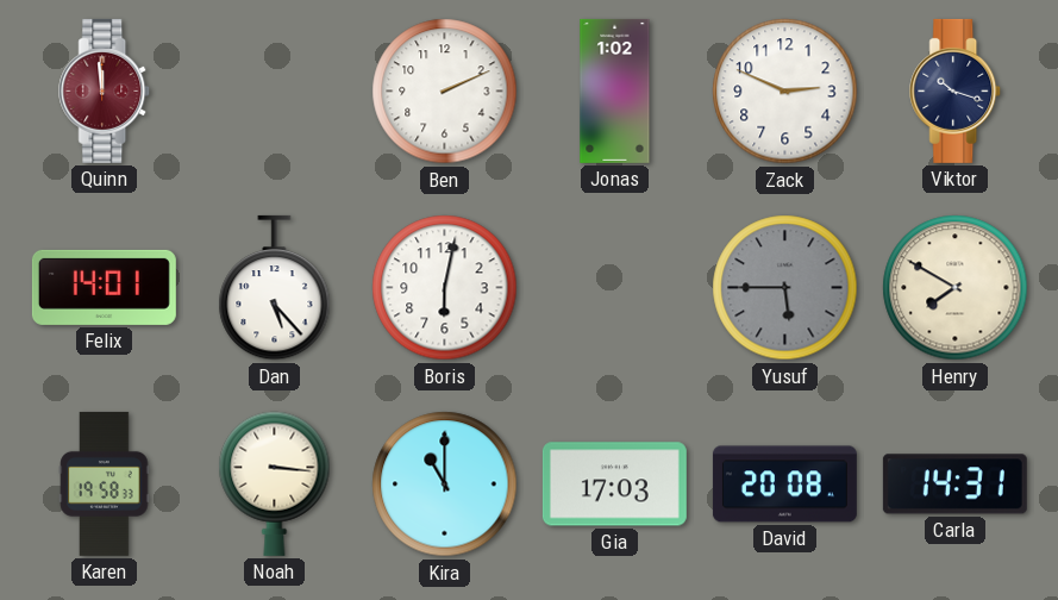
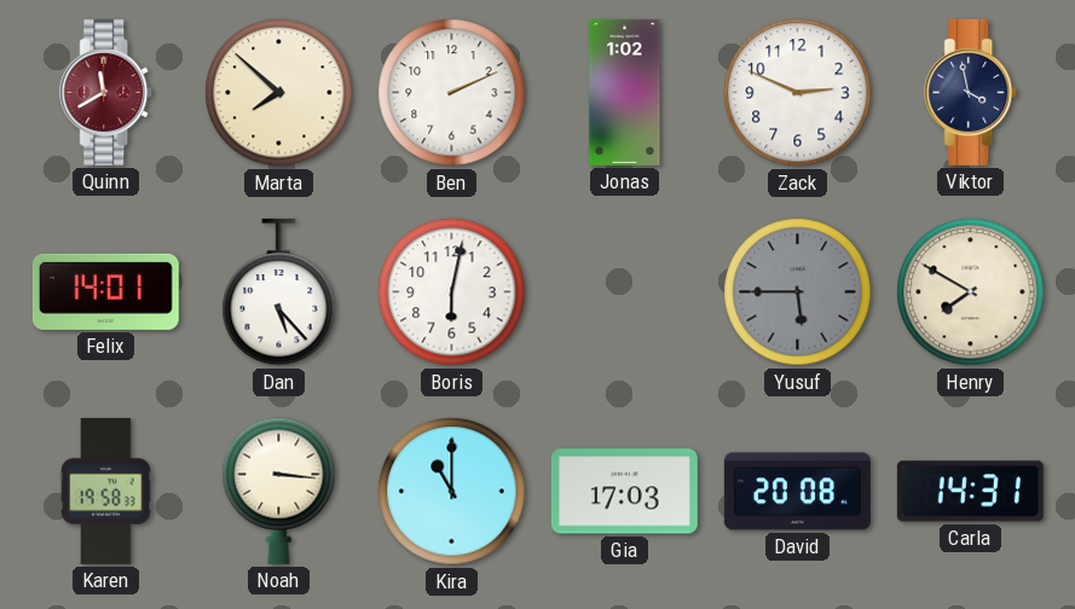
Quinn: 11:59 -> 11:40 (106, 92)
Marta: none -> 7:52 (279, 93)
Viktor: 10:18 -> 3:58 (971, 92)
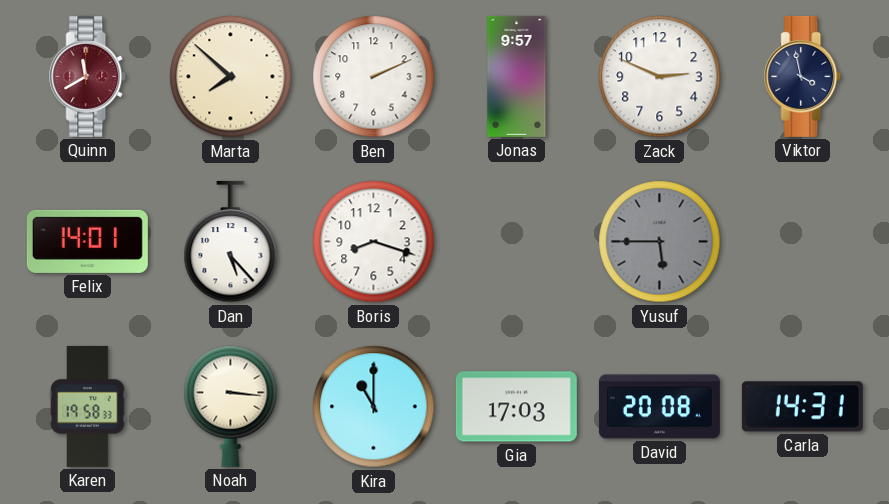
Jonas: 1:02 -> 9:57 (517, 76)
Boris: 6:02 -> 8:18 (374, 242)
Henry: 7:50 -> none (971, 292)
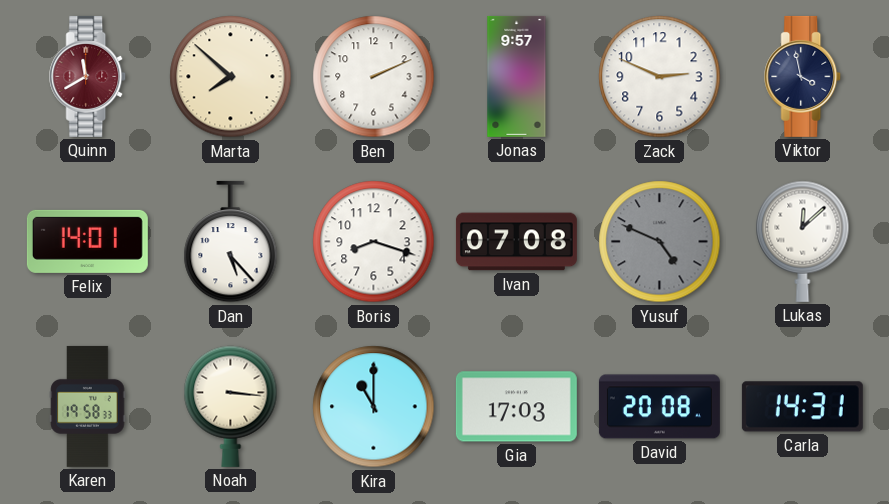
Ivan: none -> 07:08 (516, 242)
Yusuf: 5:45 -> 4:49 (660, 242)
Lukas: none -> 12:08 (803, 241)
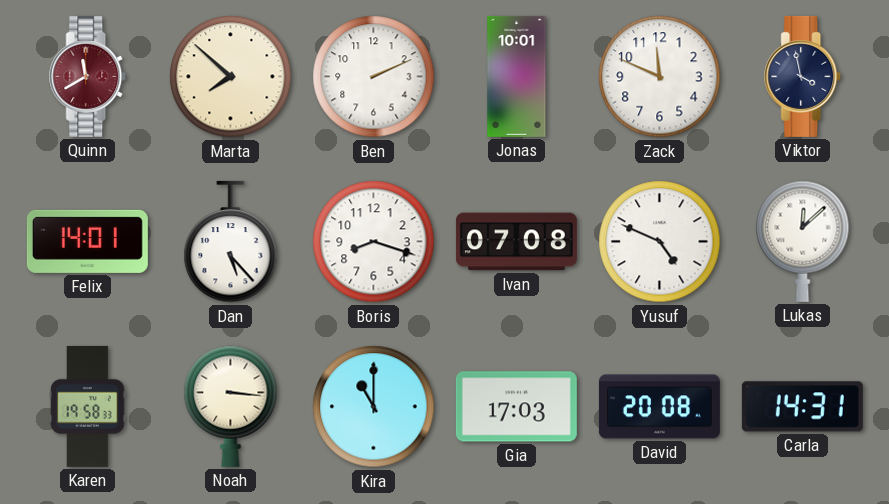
Jonas: 9:57 -> 10:01 (517, 76)
Zack: 2:49 -> 11:49 (660, 77)
Yusuf dial: grey -> white (660, 242)
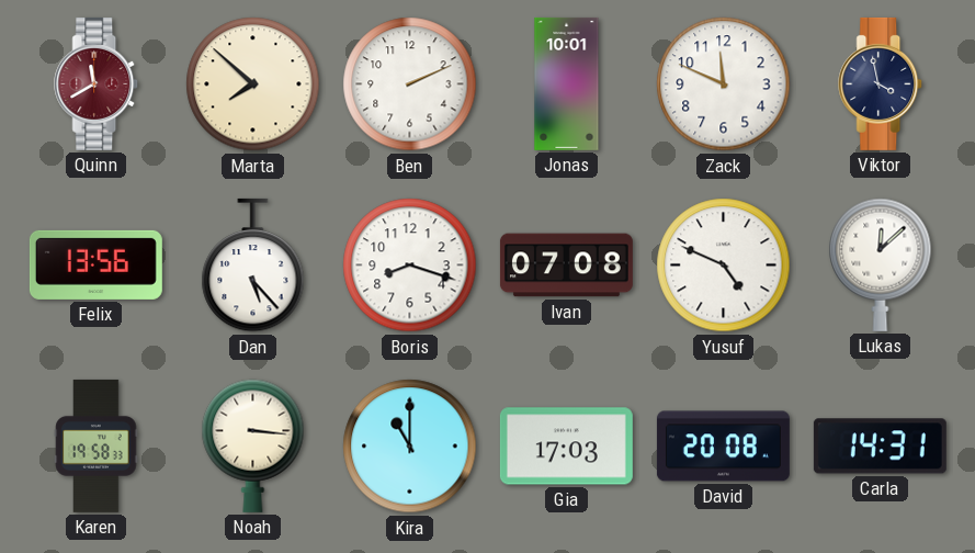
Felix: 14:01 -> 13:56 (95, 264)
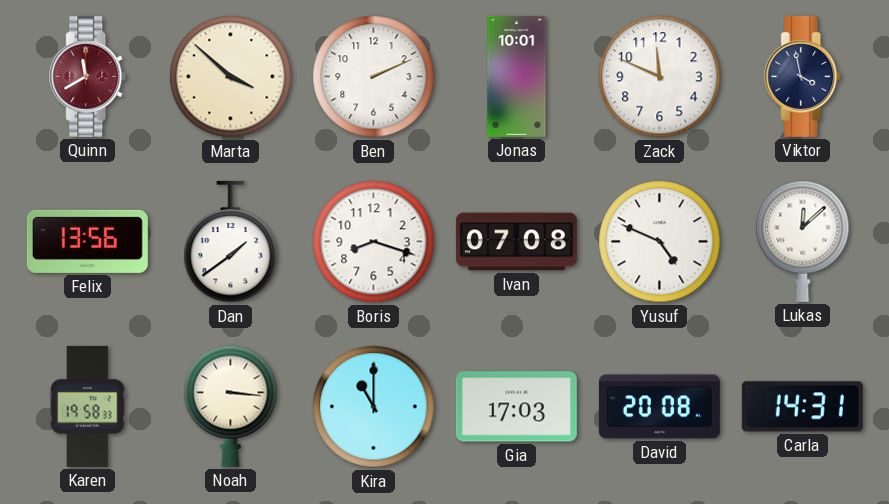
Marta: 7:52 -> 3:52 (231, 77)
Dan: 5:23 -> 1:39 (231, 242)
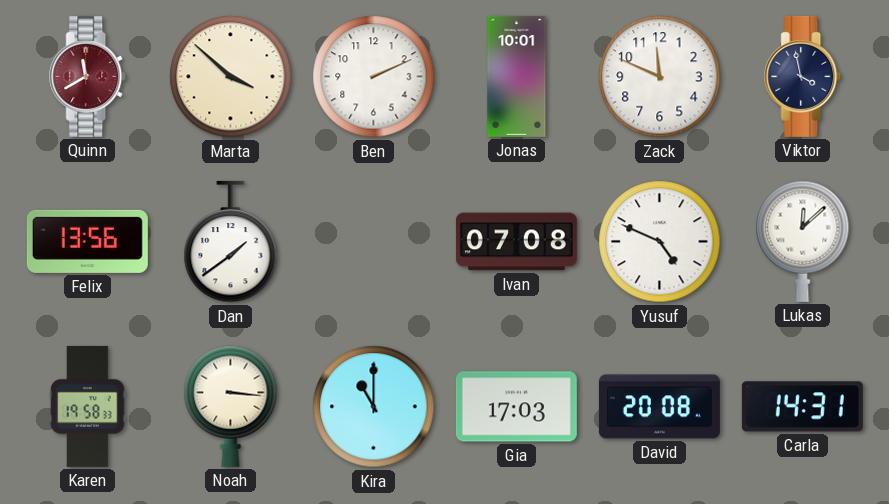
Boris: 8:18 -> none (374, 242)
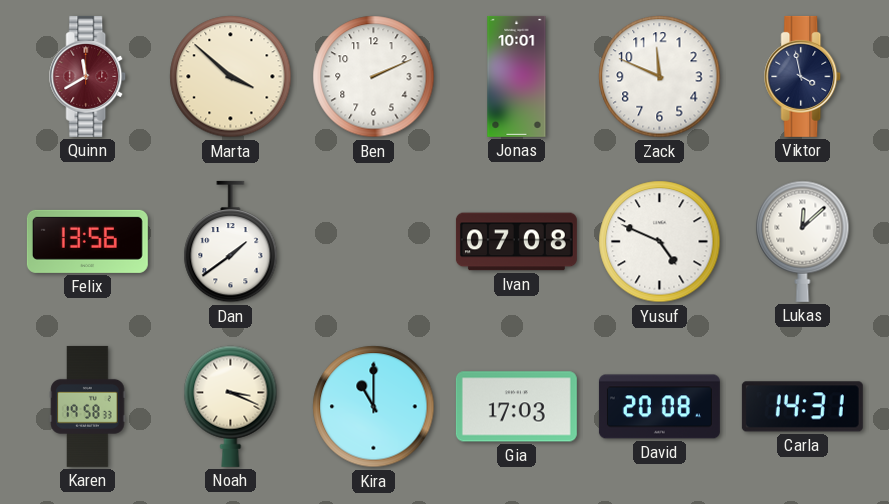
Noah: 3:16 -> 3:19 (231, 406)
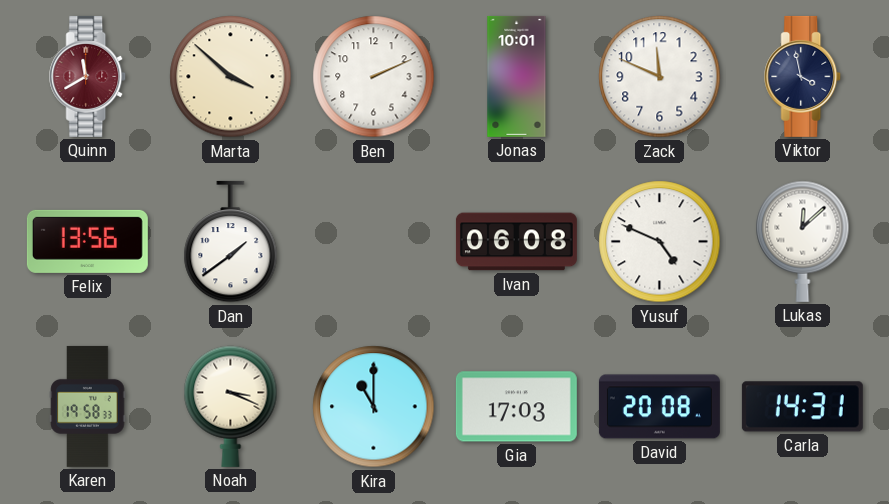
Ivan: 07:08 -> 06:08 (516, 242)
